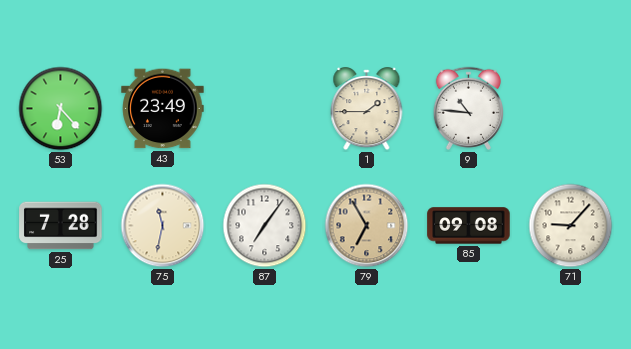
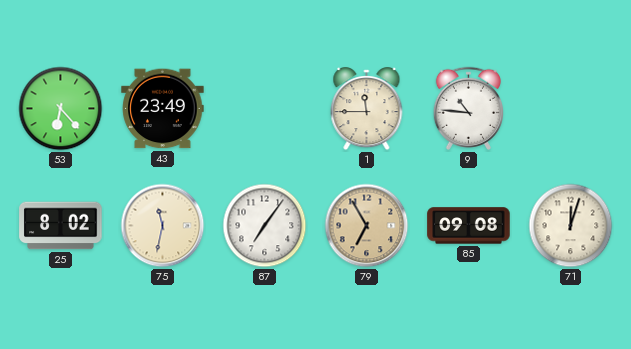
1: 1:45 -> 11:45 (367, 109)
25: 7:28 -> 8:02 (61, 226)
71: 9:07 -> 12:03 (571, 226)
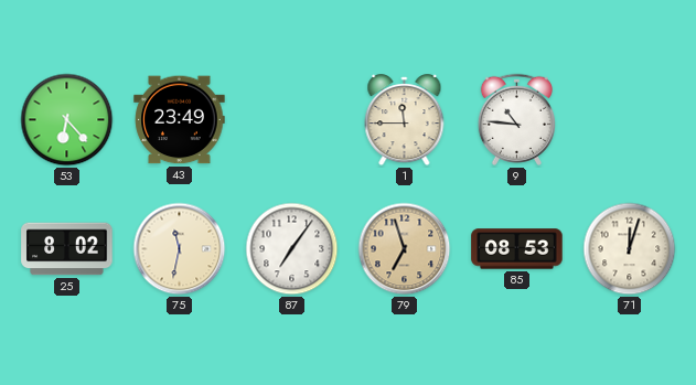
79: 6:55 -> 6:57 (405, 249)
85: 09:08 -> 08:53 (517, 249)
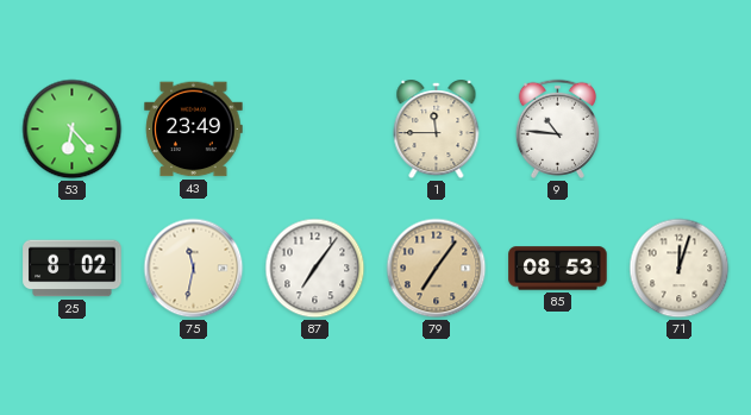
79: 6:57 -> 7:06 (437, 269)
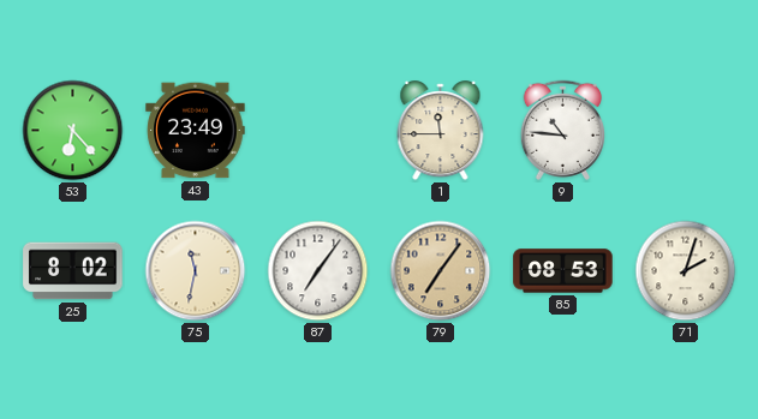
71: 12:03 -> 2:03 (686, 271)
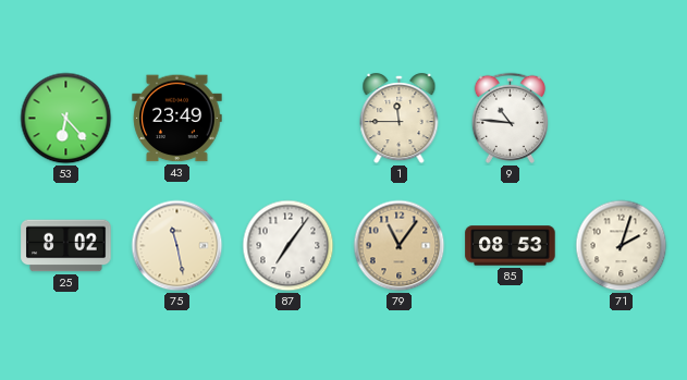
75: 11:32 -> 11:28 (177, 246)
79: 7:06 -> 11:06 (400, 246)
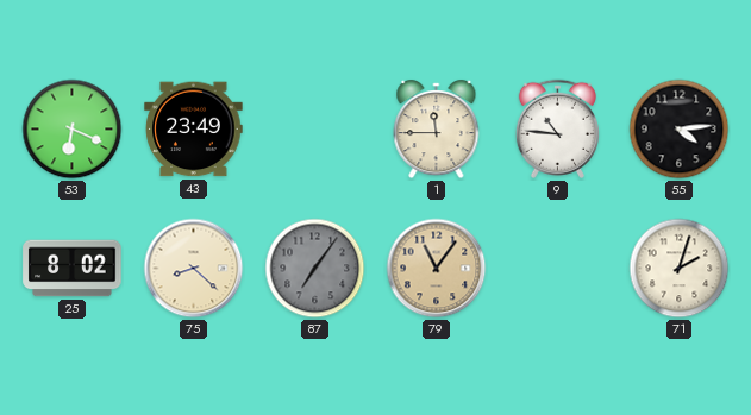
53: 6:23 -> 6:19 (73, 130)
55: none -> 4:14 (680, 130)
75: 11:28 -> 8:22 (194, 269)
87 dial: white -> grey (315, 269)
85: 08:53 -> none (511, 246)
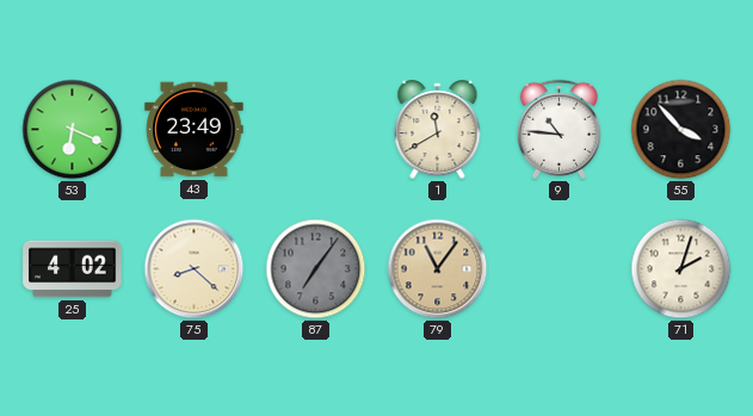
1: 11:45 -> 11:40 (438, 130)
55: 4:14 -> 3:53 (681, 130)
25: 8:02 -> 4:02 (73, 269)
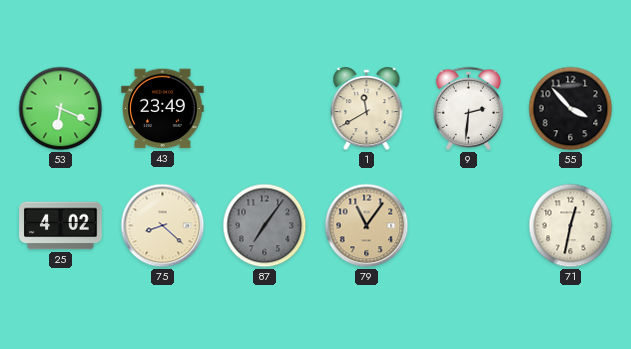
9: 10:46 -> 2:31 (468, 108)
71: 2:03 -> 12:32 (571, 226)
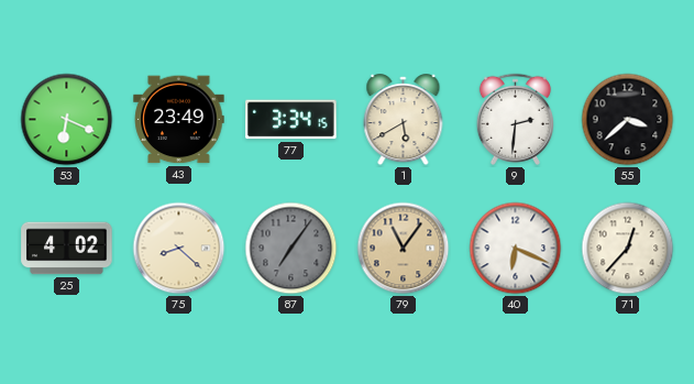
77: none -> 3:34 (291, 120)
1: 11:40 -> 5:40 (404, 120)
55: 3:53 -> 3:38 (628, 120)
40: none -> 6:19 (516, 249)
71: 12:32 -> 12:37 (628, 249)
